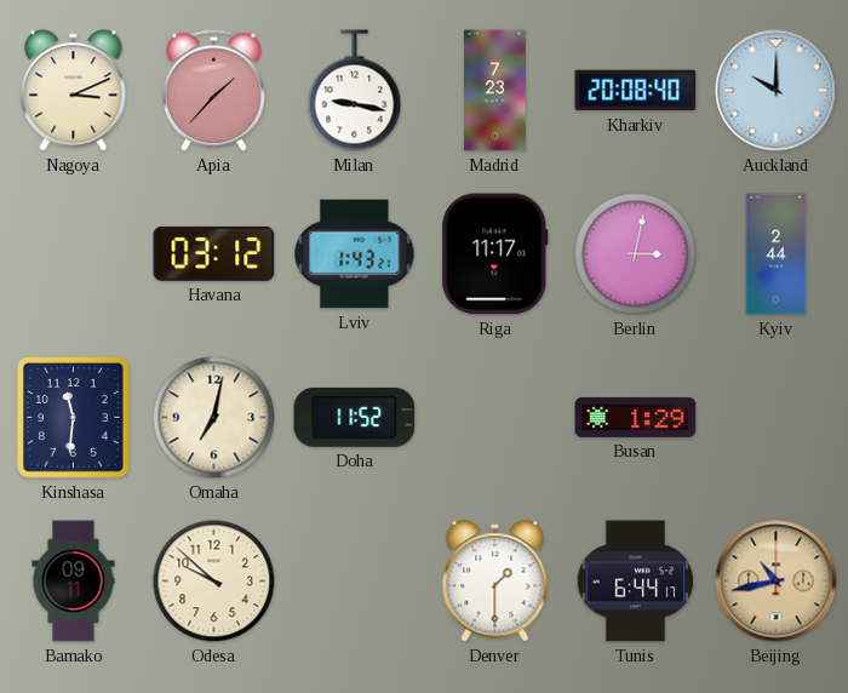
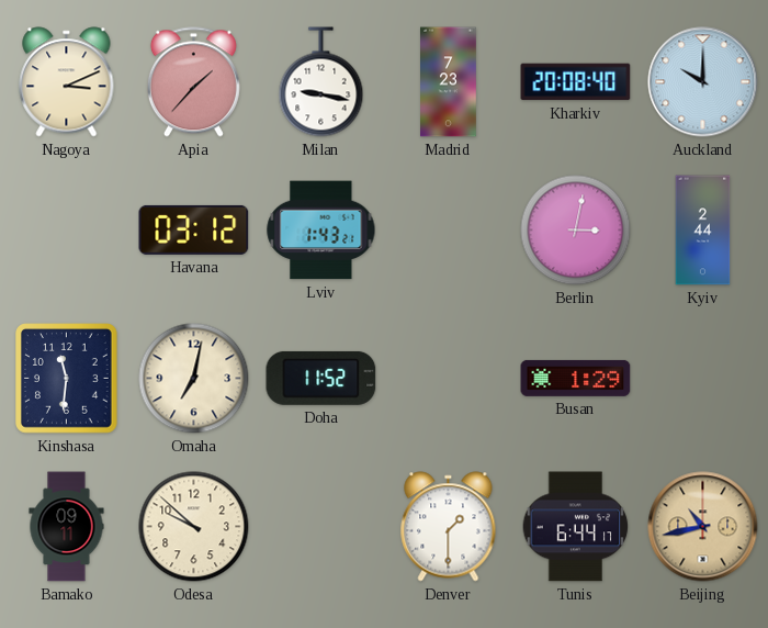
Riga: 11:17 -> none (495, 254)
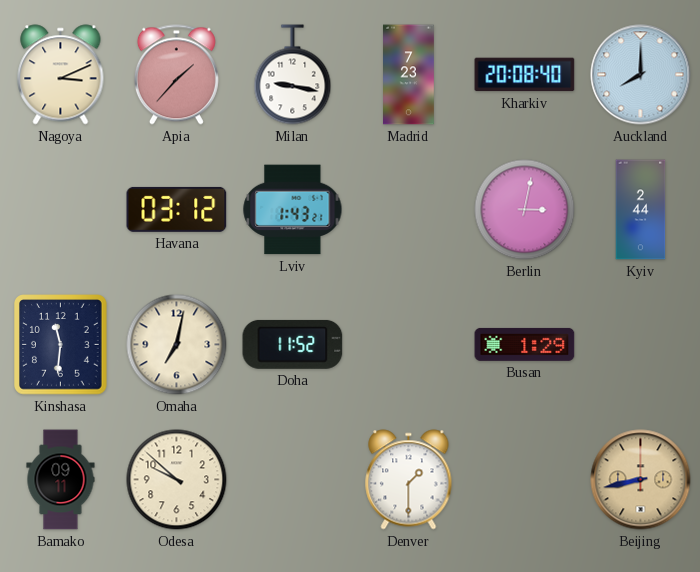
Auckland: 10:00 -> 8:00 (641, 75)
Tunis: 6:44 -> none (576, 527)
Beijing: 10:43 -> 8:43 (641, 480)
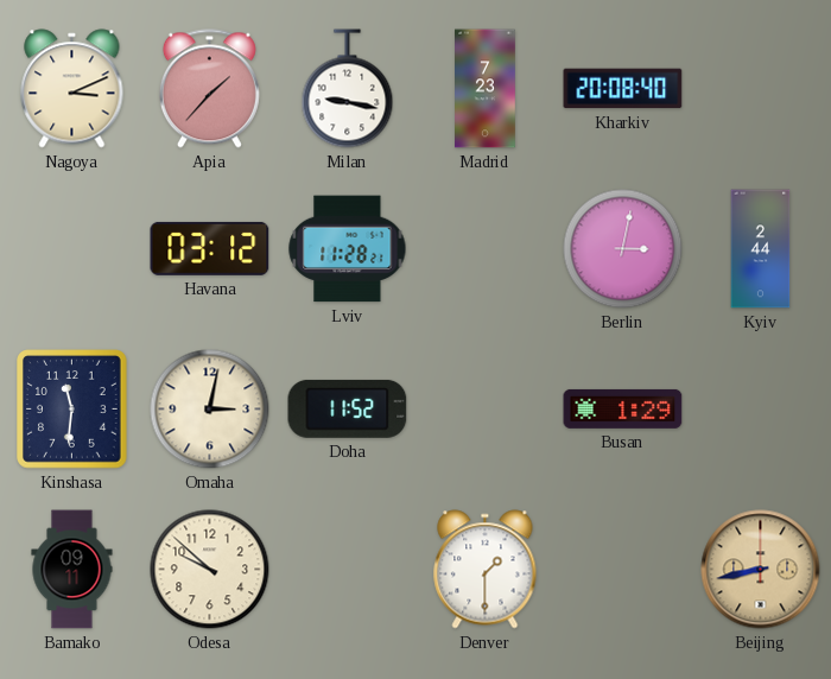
Auckland: 8:00 -> none (641, 75)
Lviv: 1:43 -> 11:28 (348, 249)
Omaha: 7:02 -> 3:02 (210, 410)
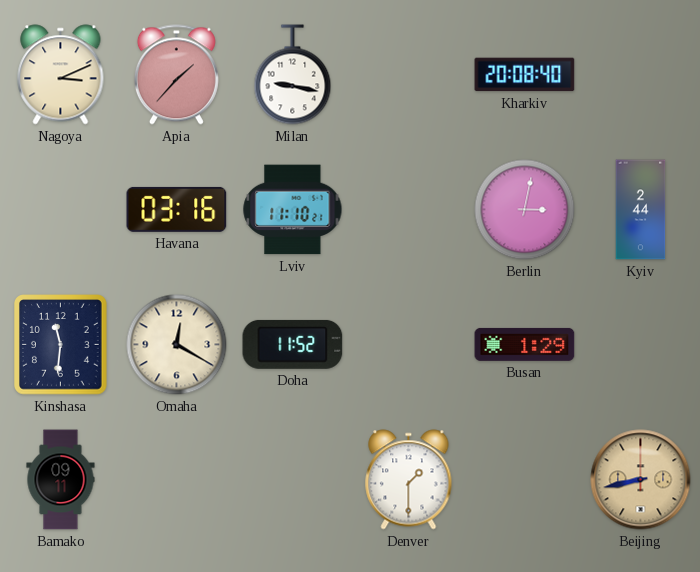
Madrid: 7:23 -> none (486, 89)
Havana: 03:12 -> 03:16 (177, 209)
Lviv: 11:28 -> 11:10 (293, 210)
Omaha: 3:02 -> 12:20 (177, 345)
Odesa: 9:52 -> none (210, 570)
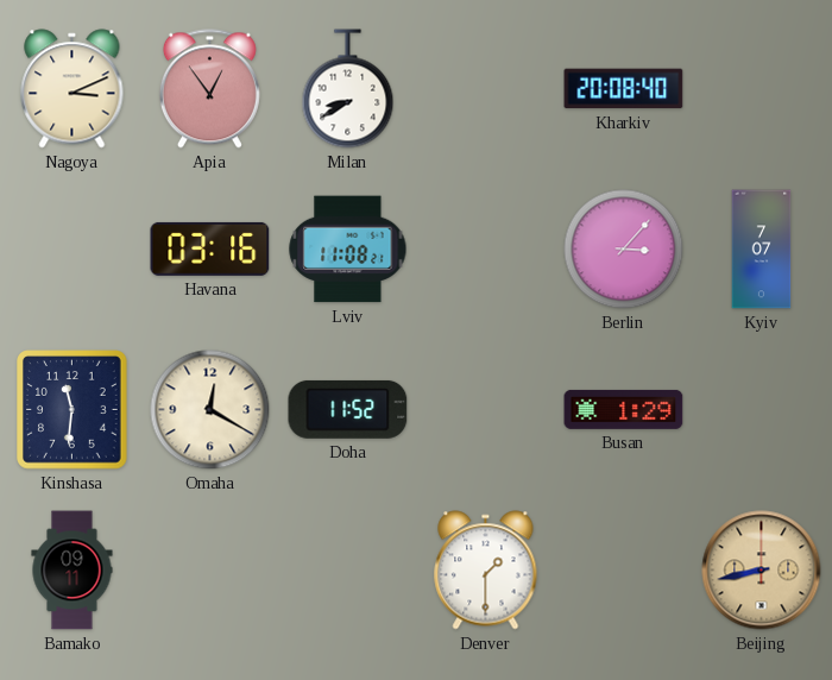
Apia: 1:37 -> 12:54 (209, 89)
Milan: 9:17 -> 8:40 (348, 89)
Lviv: 11:10 -> 11:08 (348, 250)
Berlin: 3:02 -> 3:07 (624, 250)
Kyiv: 2:44 -> 7:07 (762, 250)
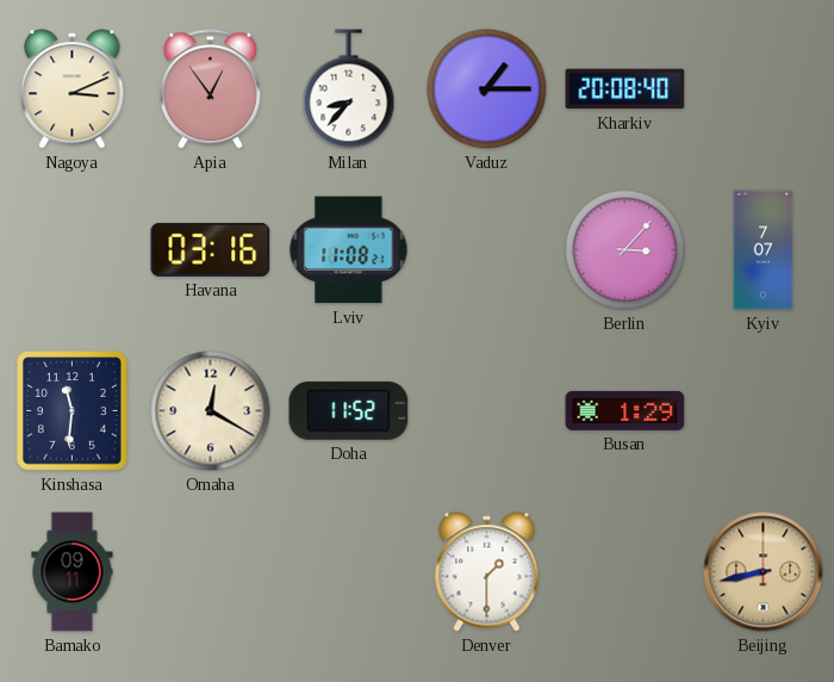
Milan: 8:40 -> 8:37 (349, 89)
Vaduz: none -> 1:15 (487, 89)
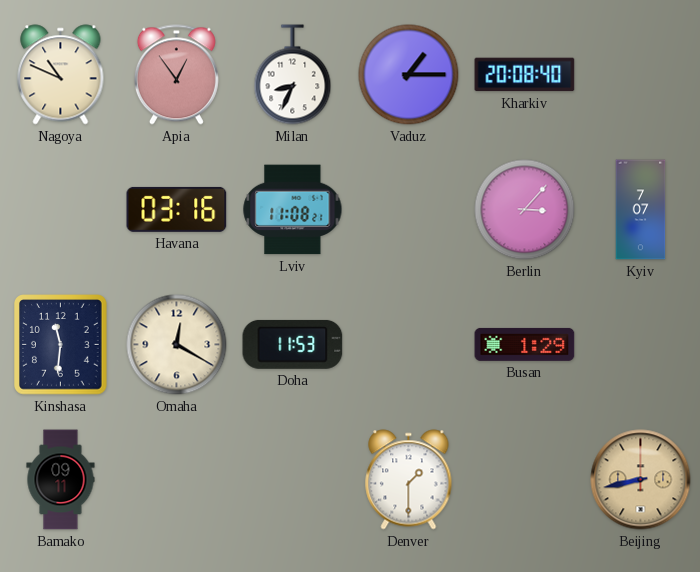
Nagoya: 3:11 -> 10:49 (61, 75)
Milan: 8:37 -> 8:34 (293, 75)
Doha: 11:52 -> 11:53 (293, 344)
